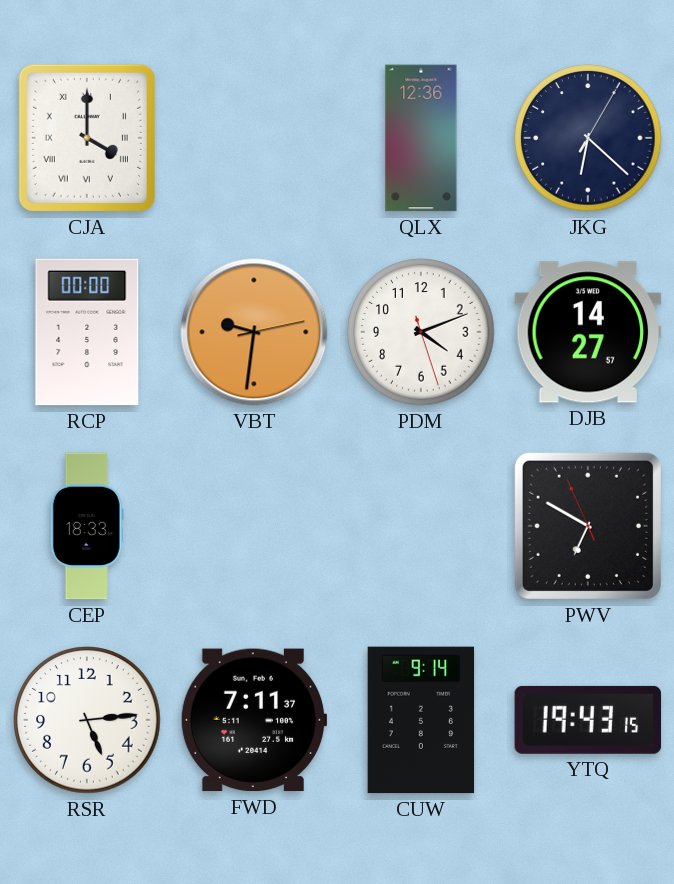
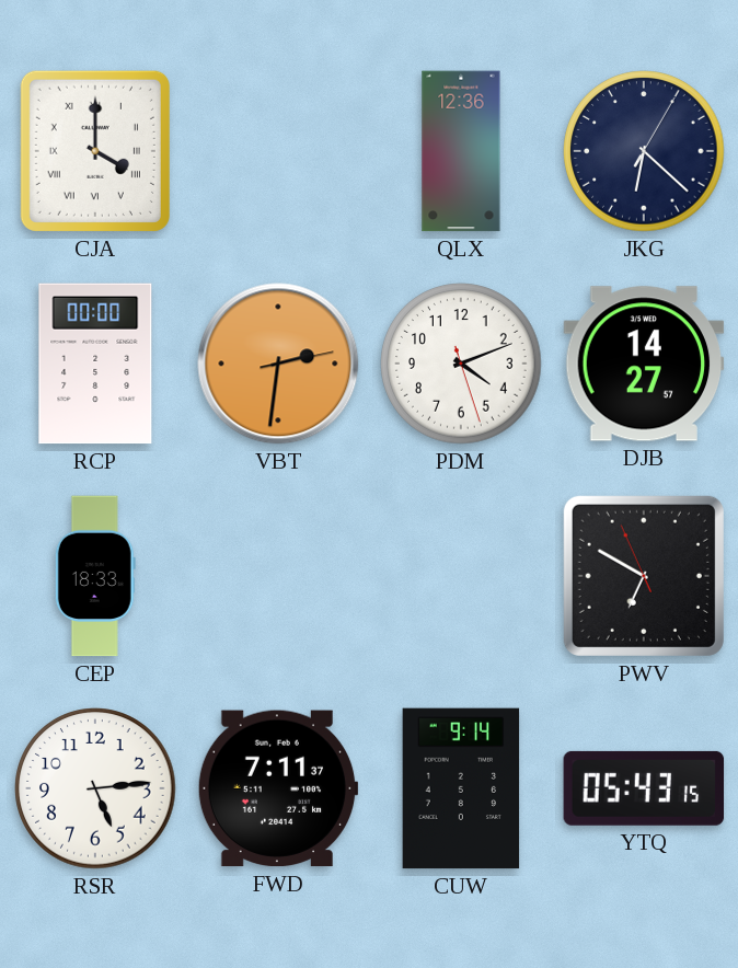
VBT: 9:31 -> 2:31 (278, 364)
YTQ: 19:43 -> 05:43 (644, 788)
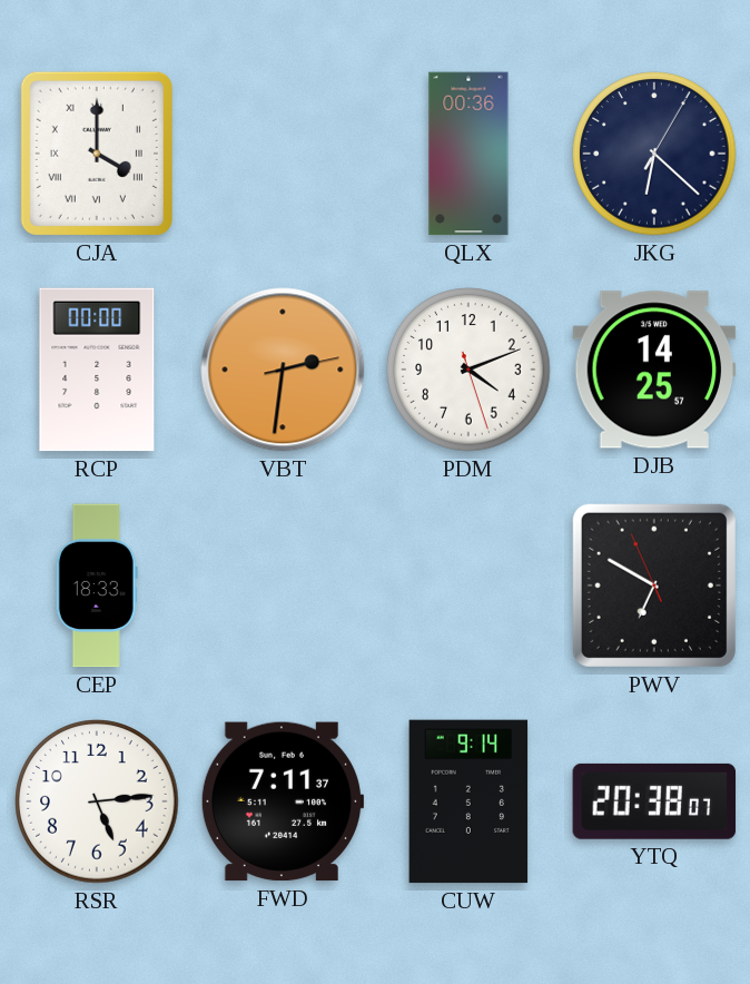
QLX: 12:36 -> 00:36 (468, 154)
DJB: 14:27 -> 14:25 (654, 370)
YTQ: 05:43 -> 20:38 (654, 801)
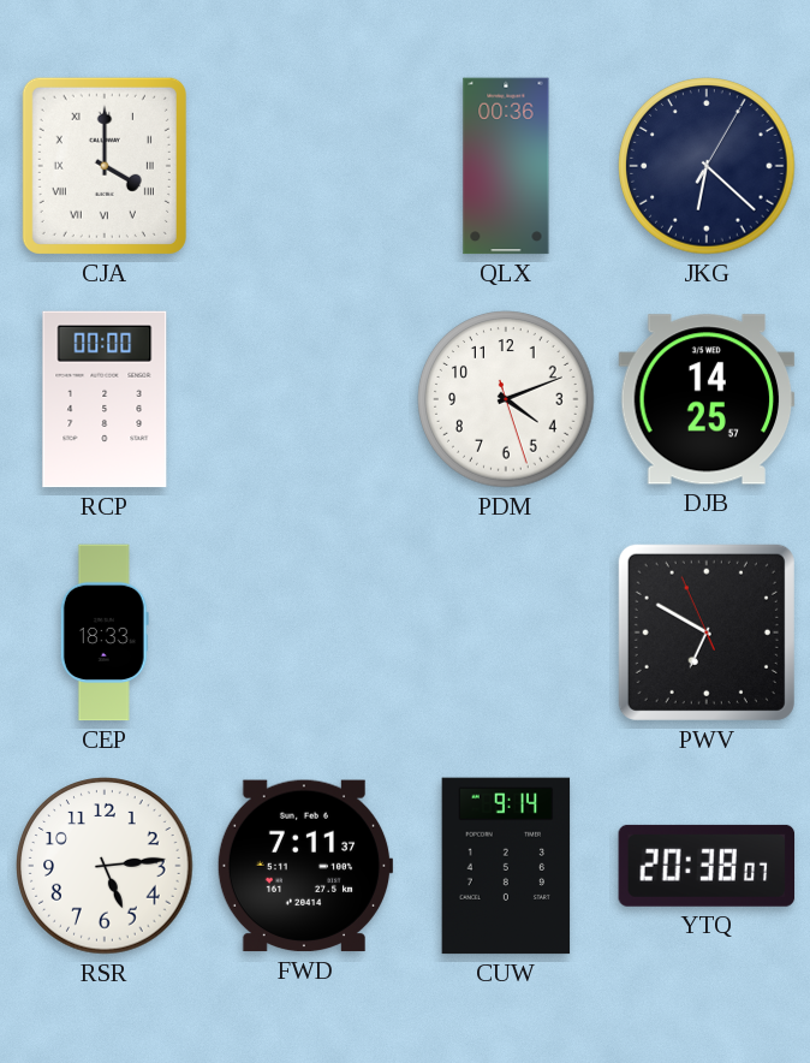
VBT: 2:31 -> none (283, 370)
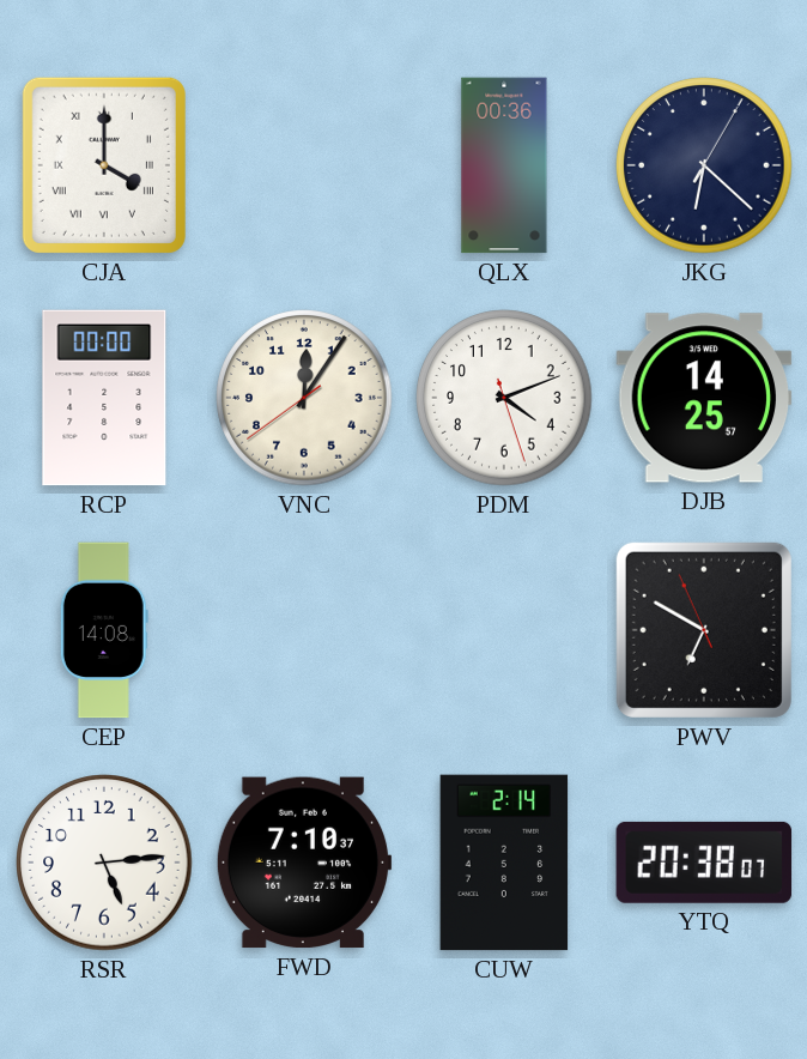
VNC: none -> 12:05 (304, 398)
CEP: 18:33 -> 14:08 (104, 630)
FWD: 7:11 -> 7:10 (304, 863)
CUW: 9:14 -> 2:14 (504, 863)
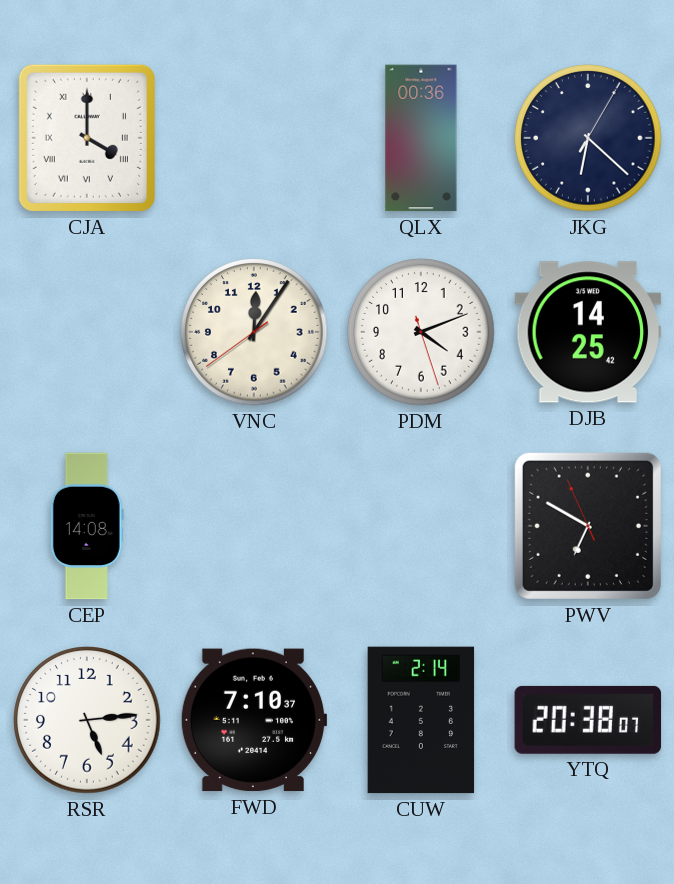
RCP: 00:00 -> none (104, 398)
DJB: 14:25:57 -> 14:25:42 (588, 332)
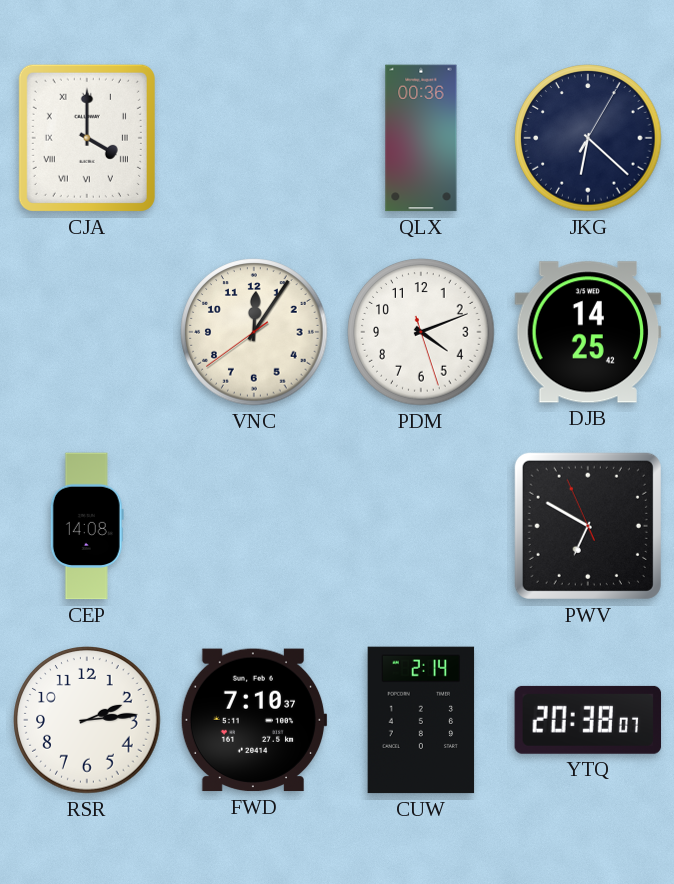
RSR: 5:14 -> 2:14 (87, 720)
